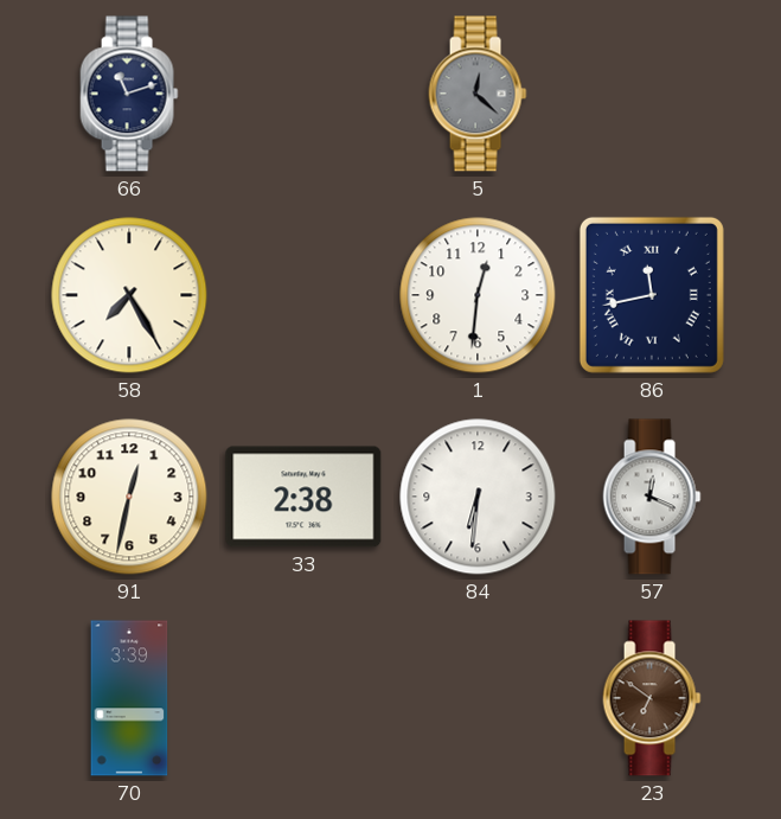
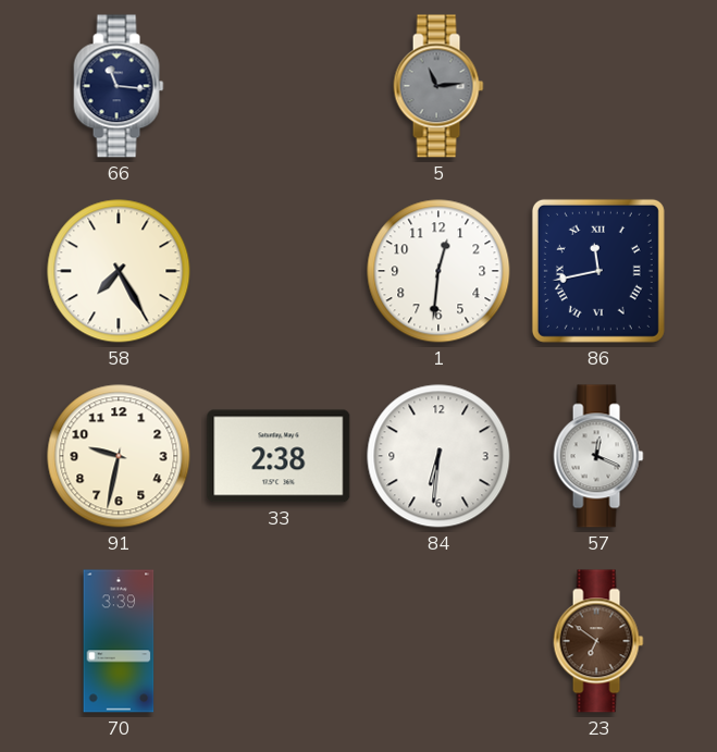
66: 11:12 -> 11:16 (119, 86)
5: 12:22 -> 11:14 (438, 86)
91: 12:32 -> 9:32 (119, 456)
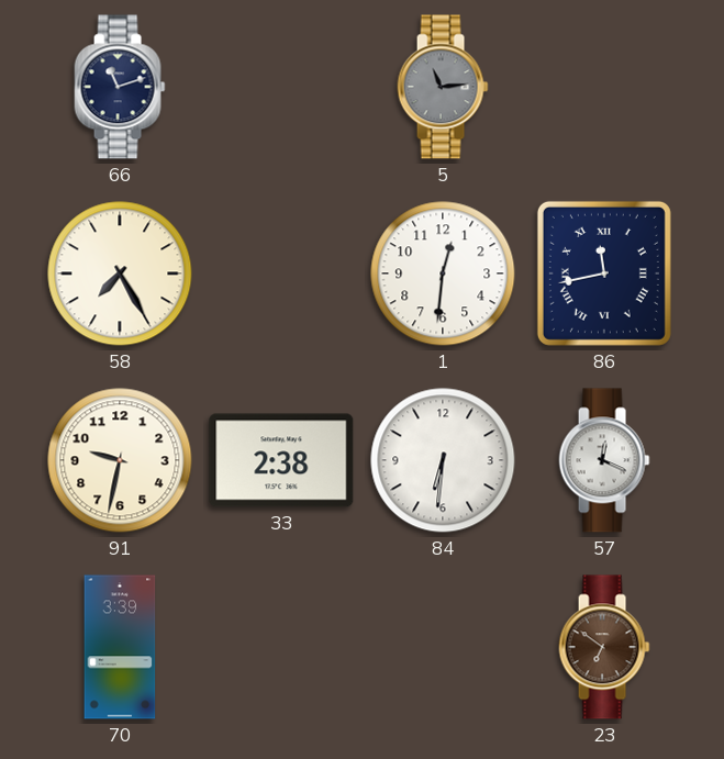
66: 11:16 -> 11:12 (120, 87)
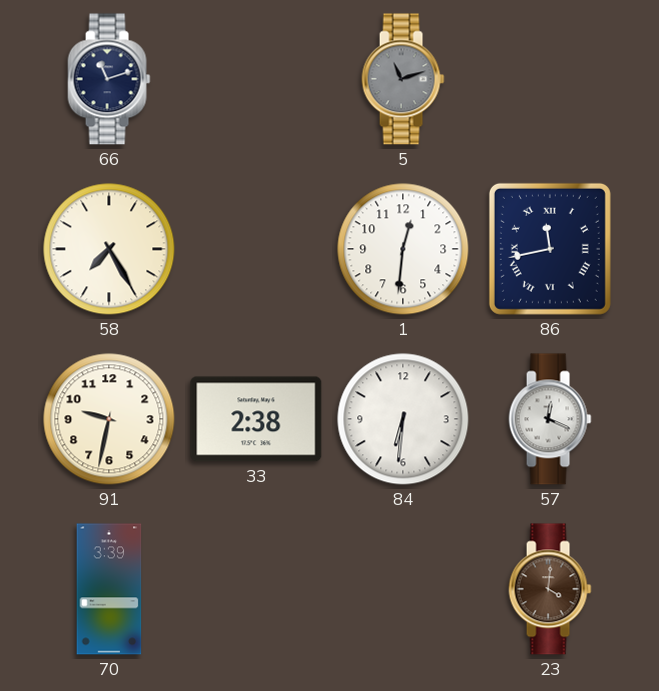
5: 11:14 -> 11:12 (403, 79)
23: 6:51 -> 4:01 (550, 589)
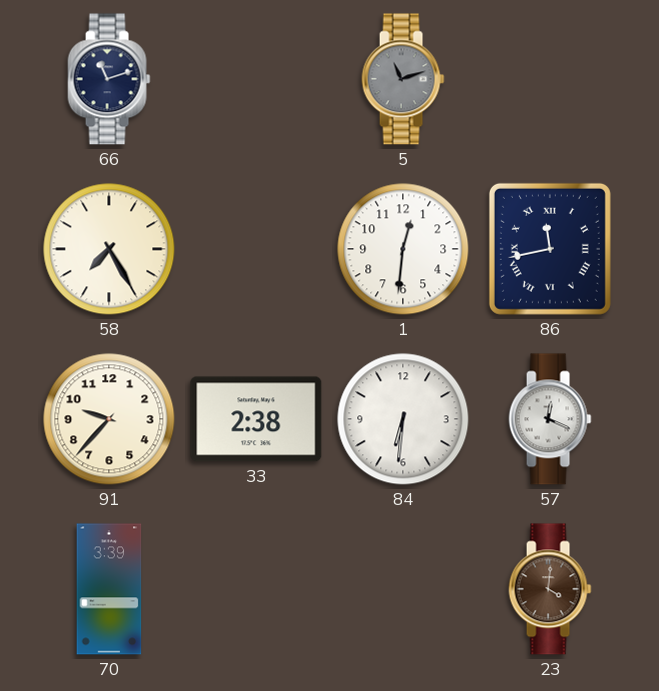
91: 9:32 -> 9:37 (109, 419)
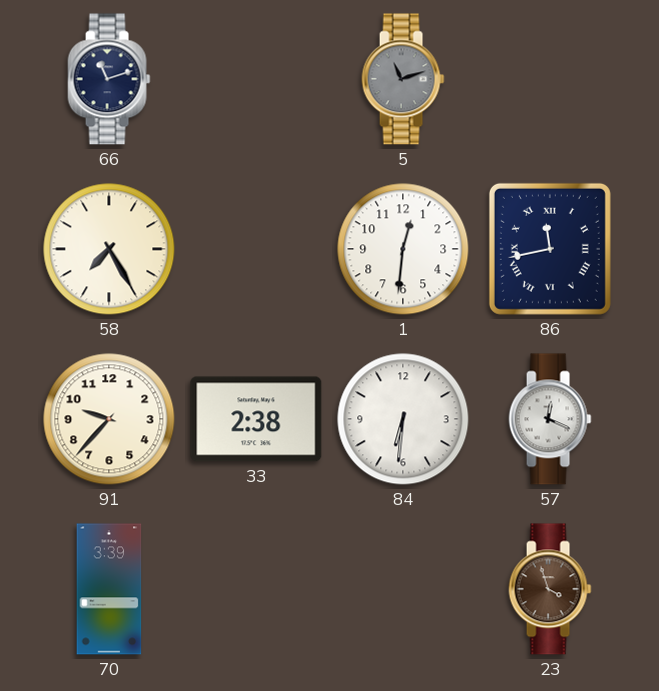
23: 4:01 -> 3:57 (550, 589)
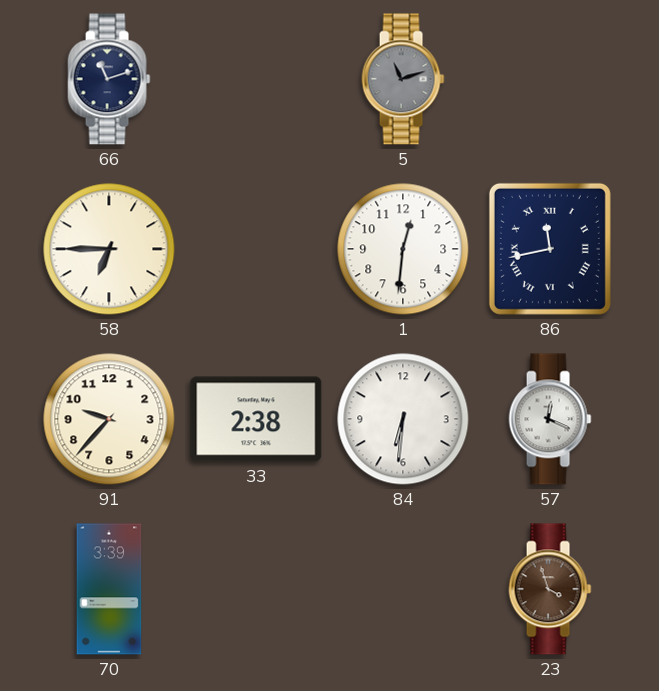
58: 7:25 -> 6:45 (109, 249)
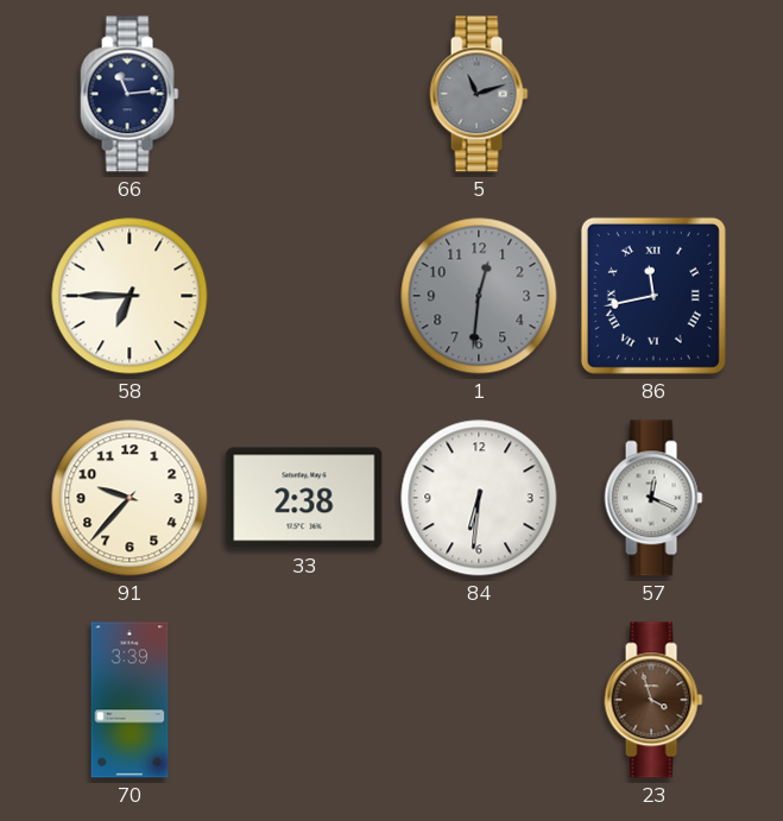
66: 11:12 -> 11:14 (130, 94)
1 dial: white -> grey (479, 296)
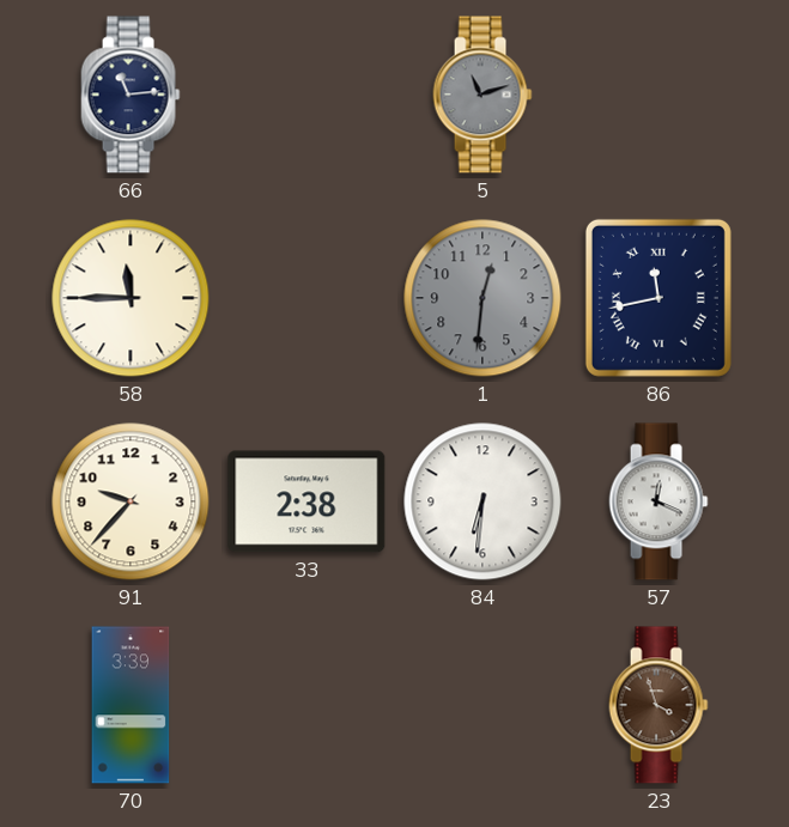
58: 6:45 -> 11:45 (131, 298)
